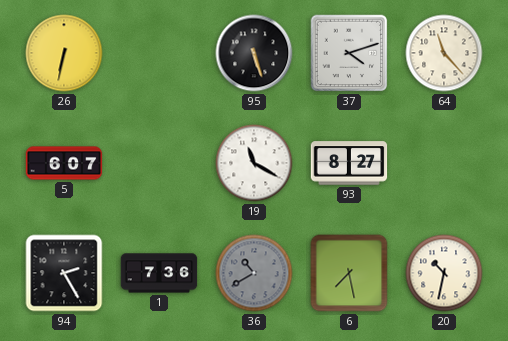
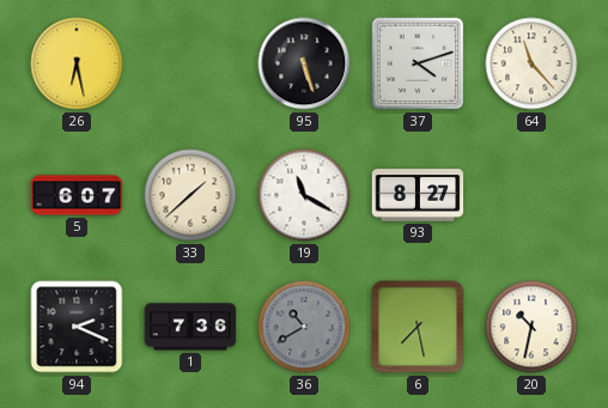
26: 6:32 -> 6:28 (77, 63)
33: none -> 1:38 (190, 195)
94: 2:25 -> 2:19 (77, 327)
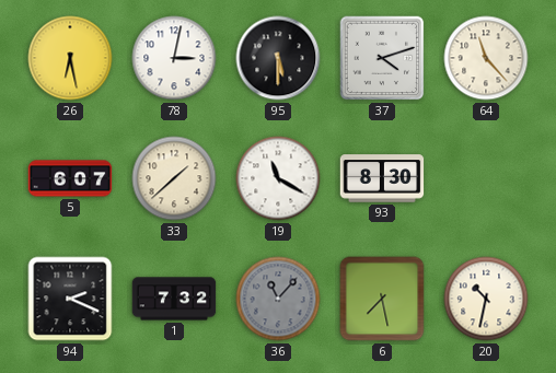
78: none -> 3:02 (174, 58)
95: 5:27 -> 5:30 (278, 58)
93: 8:27 -> 8:30 (382, 178)
1: 7:36 -> 7:32 (174, 299)
36: 10:40 -> 11:07 (278, 299)
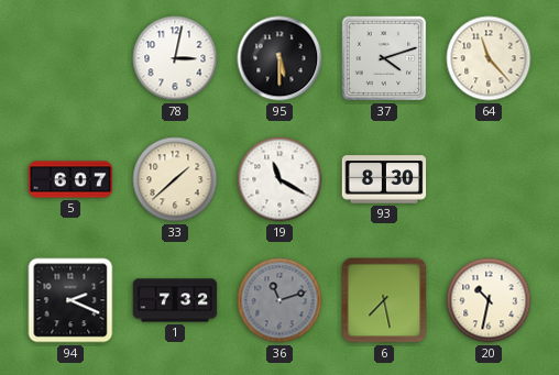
26: 6:28 -> none (70, 58)
36: 11:07 -> 11:12 (279, 300)
